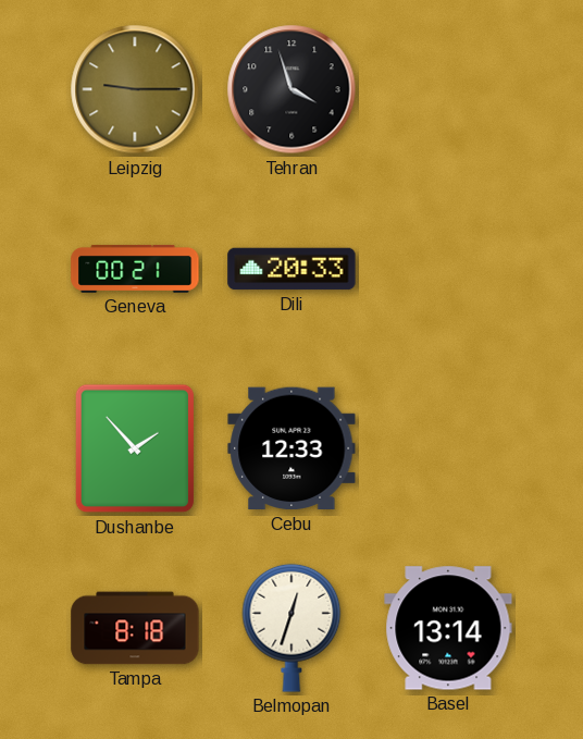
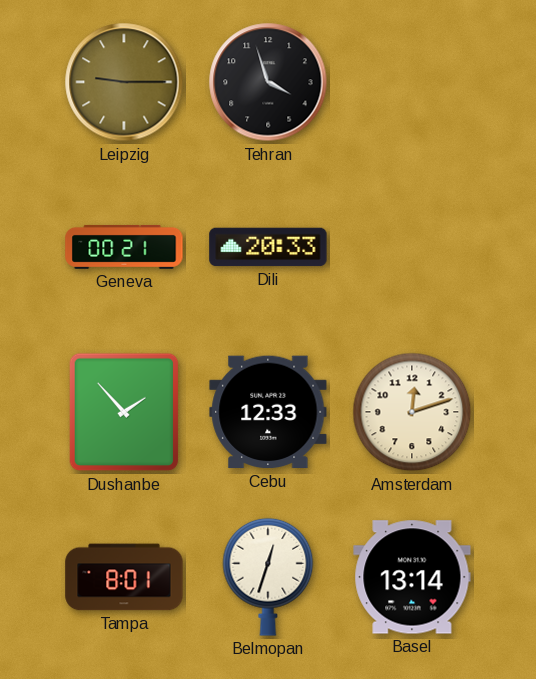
Amsterdam: none -> 12:12 (412, 412)
Tampa: 8:18 -> 8:01 (124, 577)
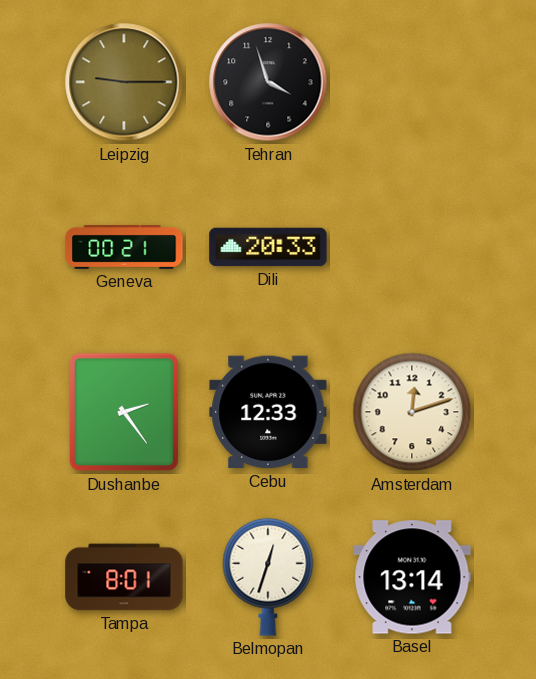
Dushanbe: 1:53 -> 2:24 (124, 412)
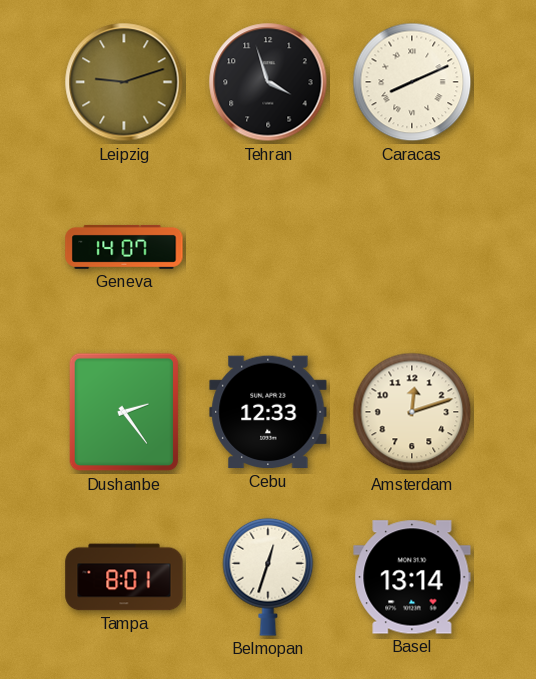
Leipzig: 9:15 -> 9:12 (124, 82)
Caracas: none -> 8:11 (412, 82)
Geneva: 00:21 -> 14:07 (124, 247)
Dili: 20:33 -> none (268, 247)
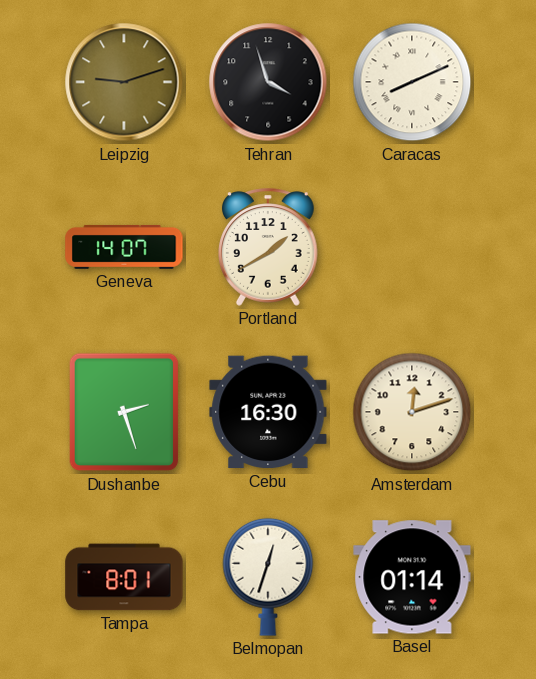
Portland: none -> 1:40 (269, 247)
Dushanbe: 2:24 -> 2:27 (124, 412)
Cebu: 12:33 -> 16:30 (268, 412)
Basel: 13:14 -> 01:14 (412, 577)
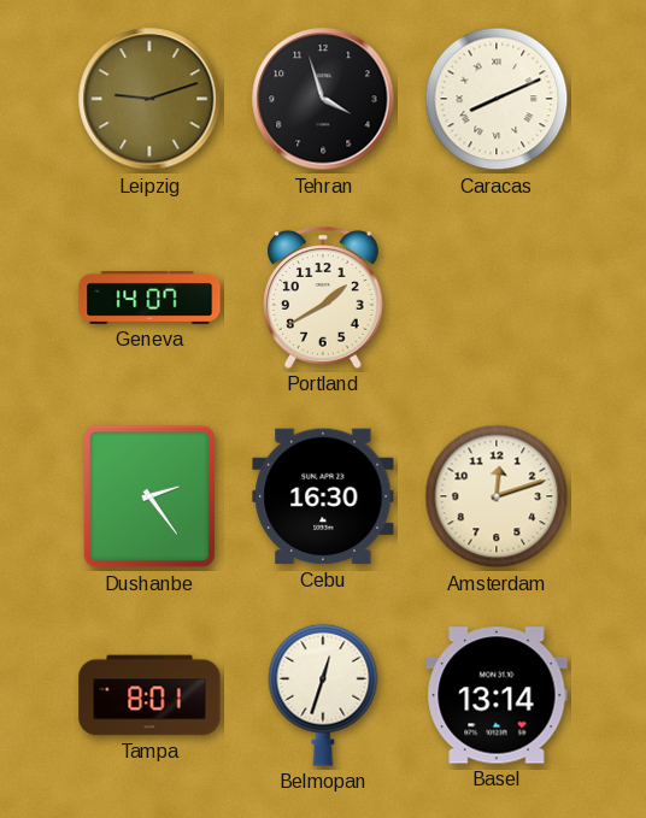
Dushanbe: 2:27 -> 2:24 (149, 496)
Basel: 01:14 -> 13:14 (497, 695)
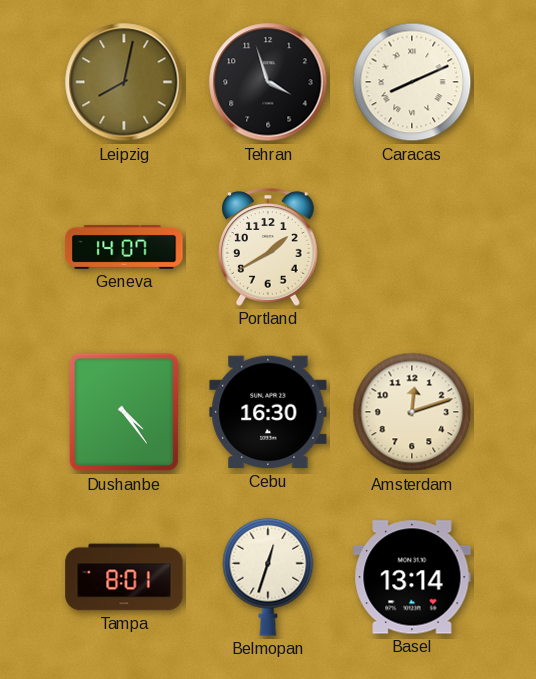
Leipzig: 9:12 -> 8:02 (124, 82)
Dushanbe: 2:24 -> 4:24 (124, 412)
